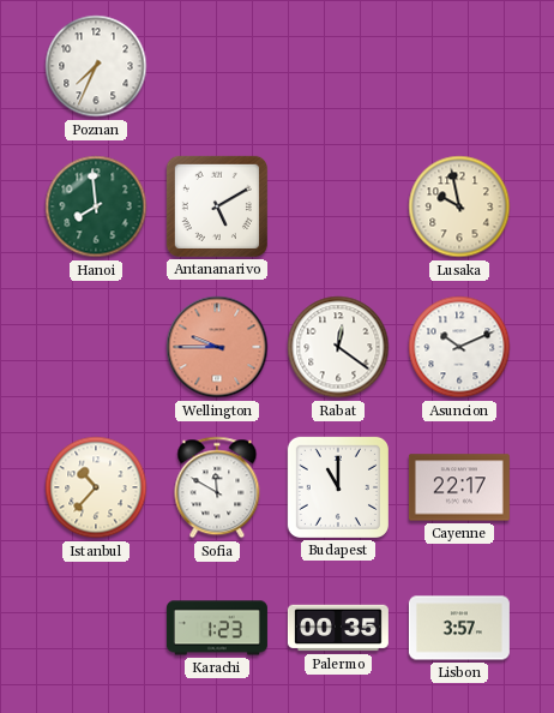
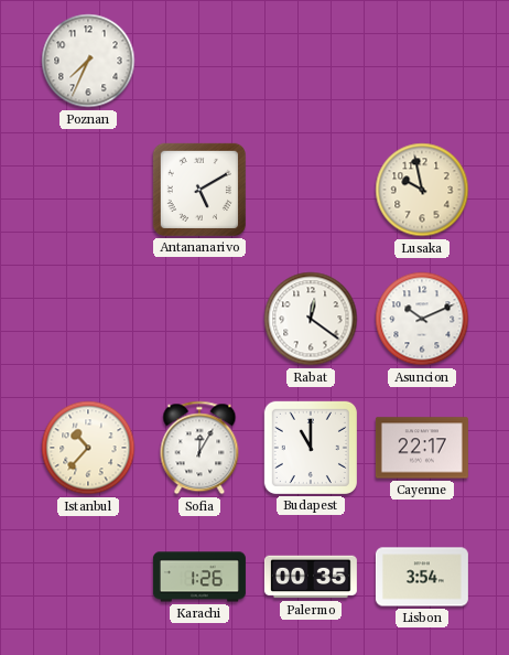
Hanoi: 7:59 -> none (96, 206)
Wellington: 9:45 -> none (217, 347)
Sofia: 11:50 -> 12:05 (199, 448)
Karachi: 1:23 -> 1:26 (199, 577)
Lisbon: 3:57 -> 3:54 (422, 577)
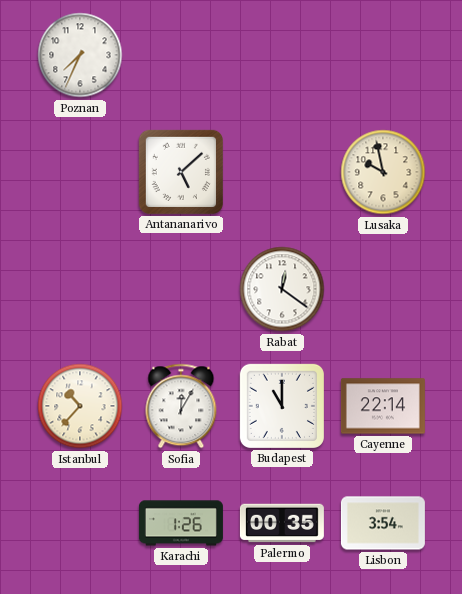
Antananarivo: 5:10 -> 5:08 (181, 172)
Asuncion: 10:11 -> none (422, 319)
Cayenne: 22:17 -> 22:14 (383, 406)
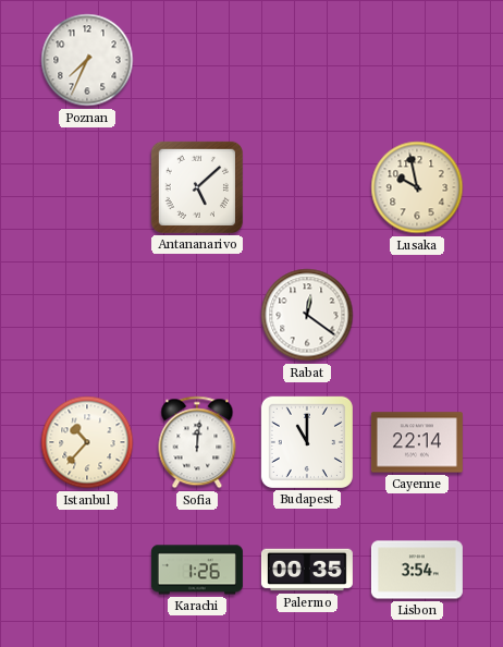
Sofia: 12:05 -> 12:01 (197, 442)
